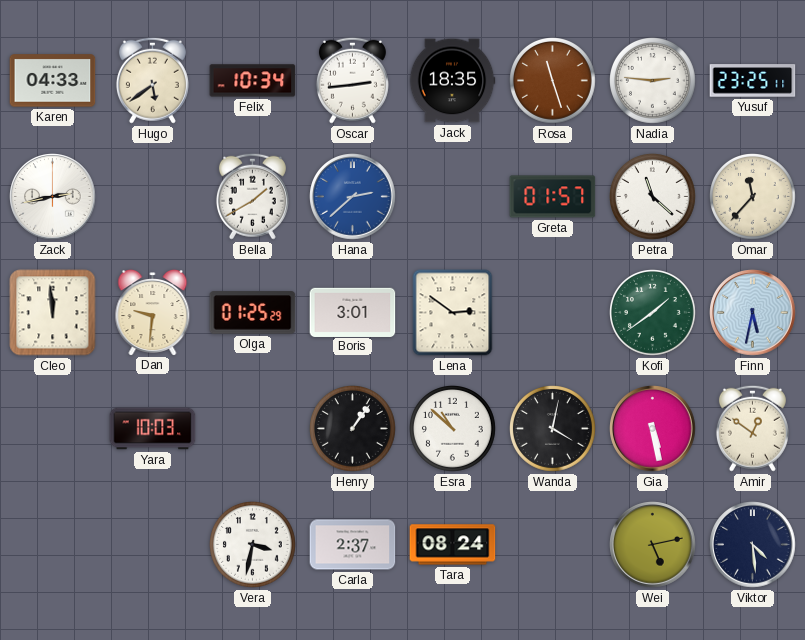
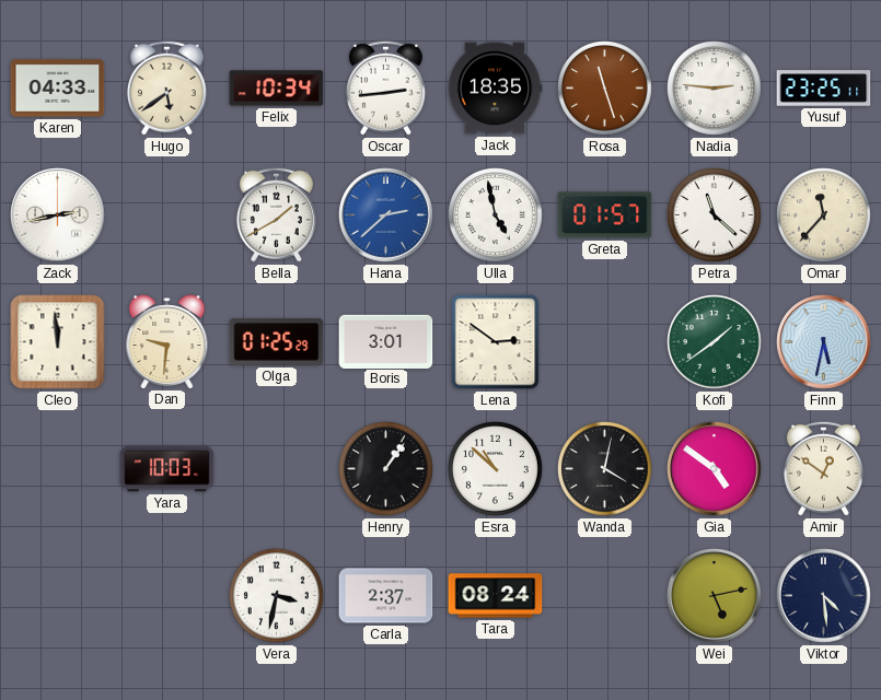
Ulla: none -> 4:58 (496, 215)
Gia: 5:28 -> 4:51 (715, 469)
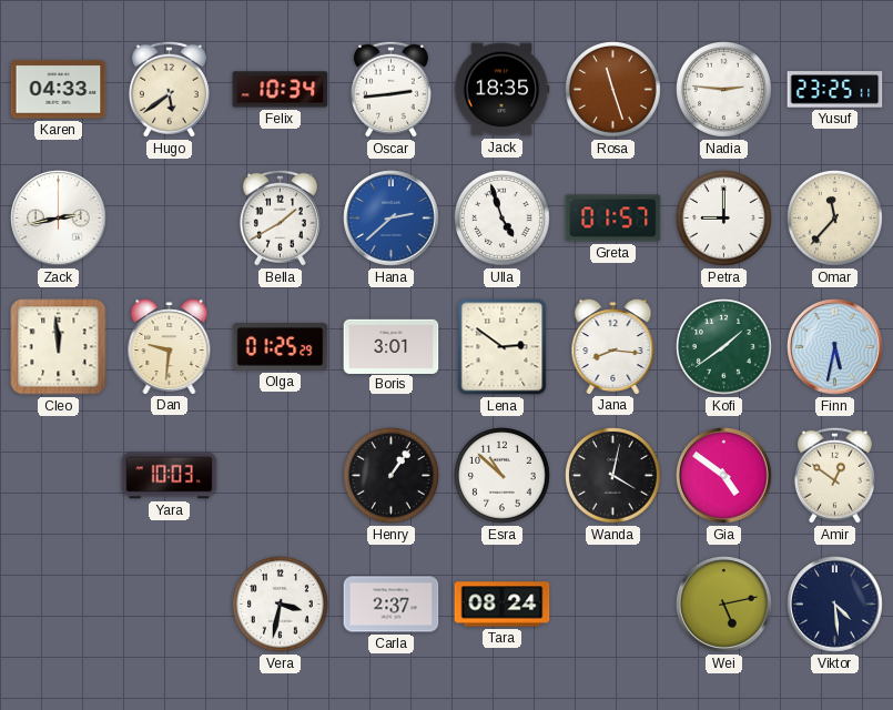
Ulla: 4:58 -> 4:57 (503, 219)
Petra: 11:22 -> 9:00 (724, 219)
Jana: none -> 8:16 (613, 347)
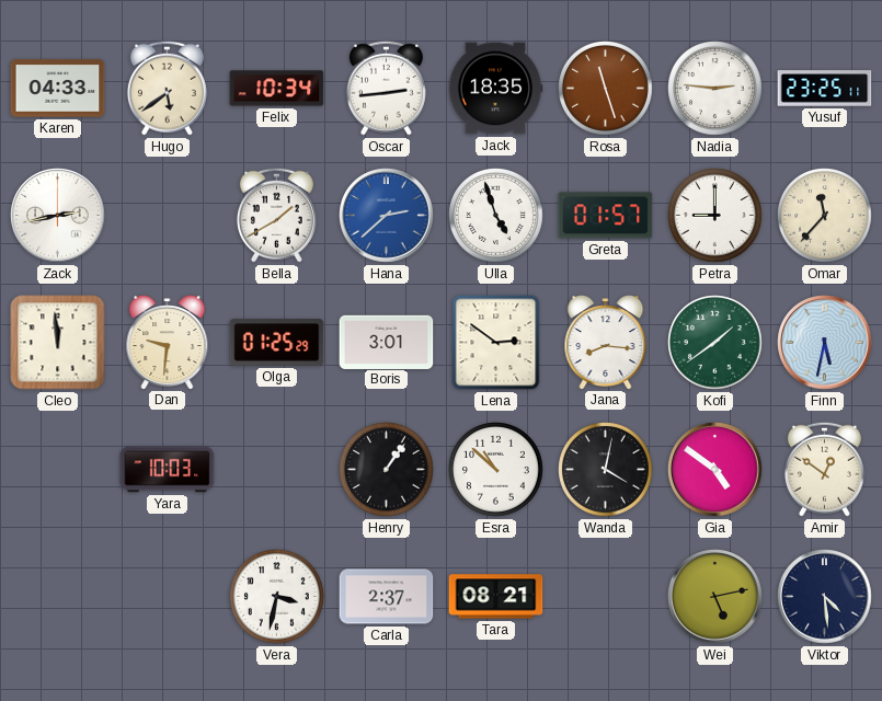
Tara: 08:24 -> 08:21 (496, 597)
